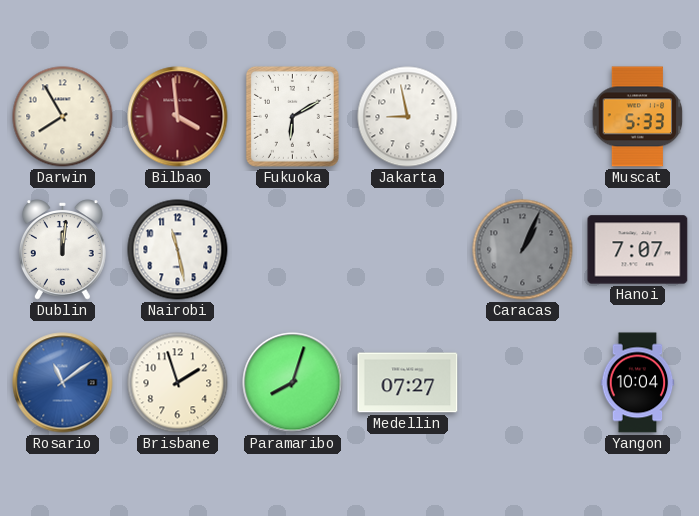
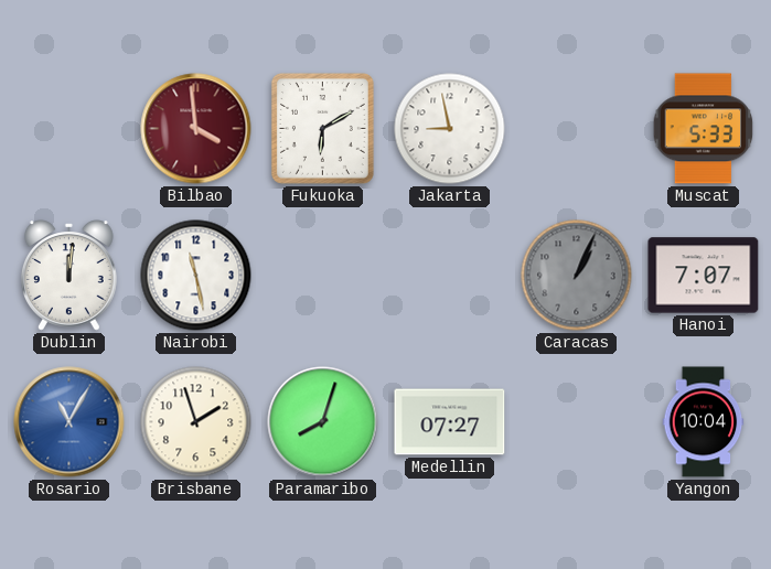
Darwin: 7:55 -> none (63, 117)
Rosario: 11:09 -> 11:05 (69, 422)
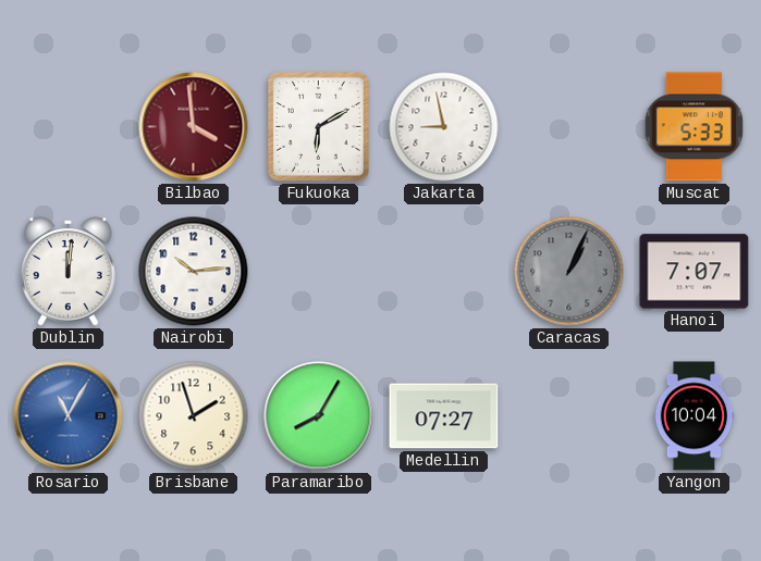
Nairobi: 11:28 -> 10:14 (194, 272)
Paramaribo: 8:03 -> 8:05 (319, 416)
